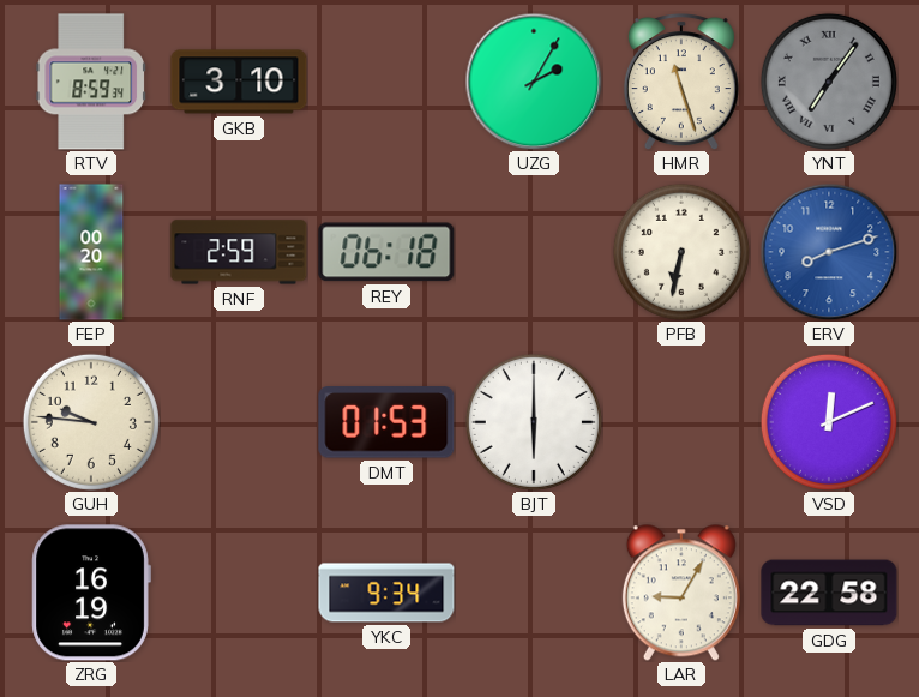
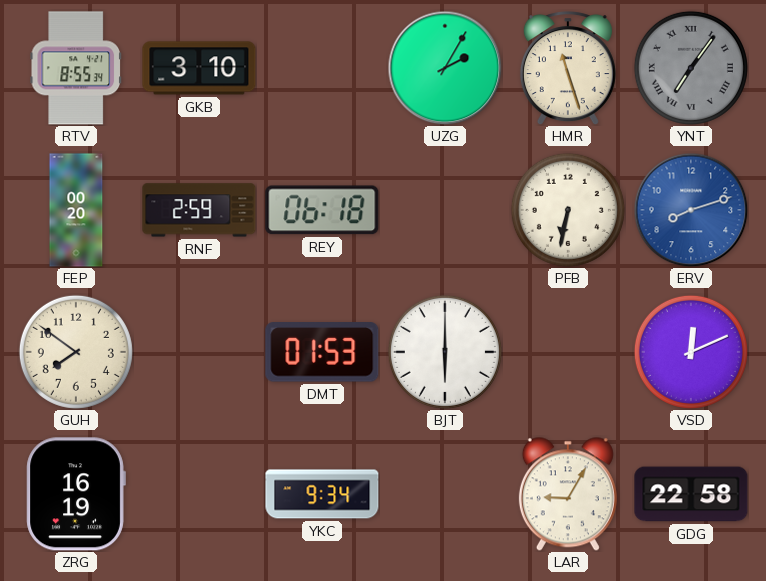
RTV: 8:59 -> 8:55 (76, 68)
GUH: 9:46 -> 7:51 (76, 352)
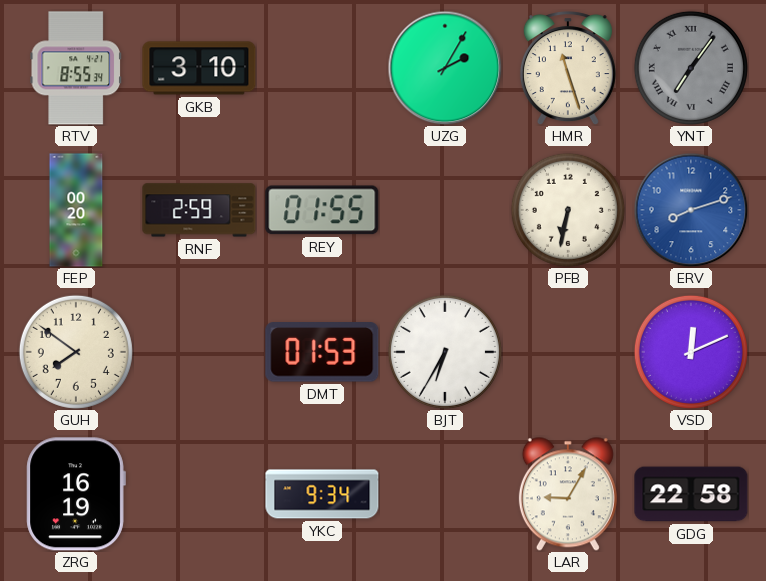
REY: 06:18 -> 01:55 (322, 210)
BJT: 6:00 -> 6:35 (445, 352)
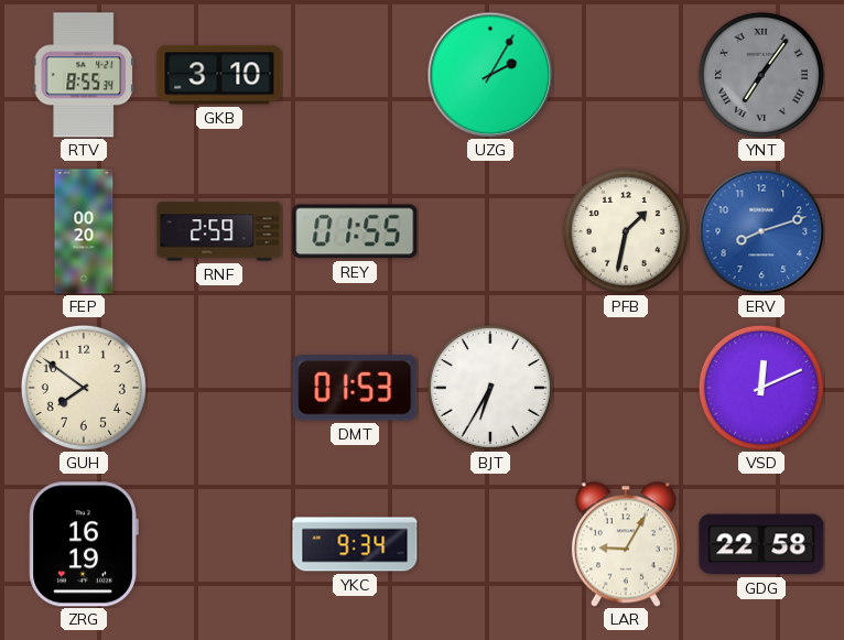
HMR: 11:27 -> none (568, 68)
PFB: 6:32 -> 1:32 (626, 231)
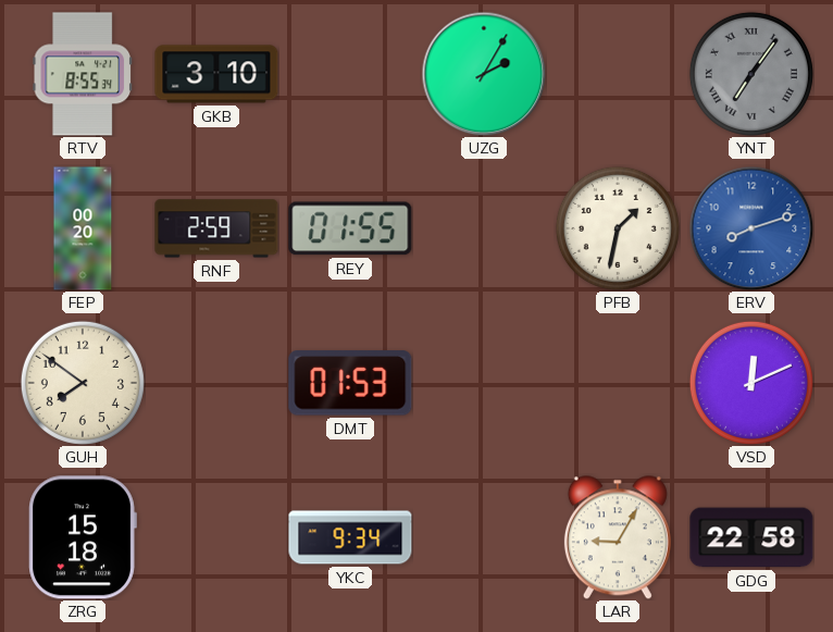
BJT: 6:35 -> none (490, 388)
ZRG: 16:19 -> 15:18 (83, 537)
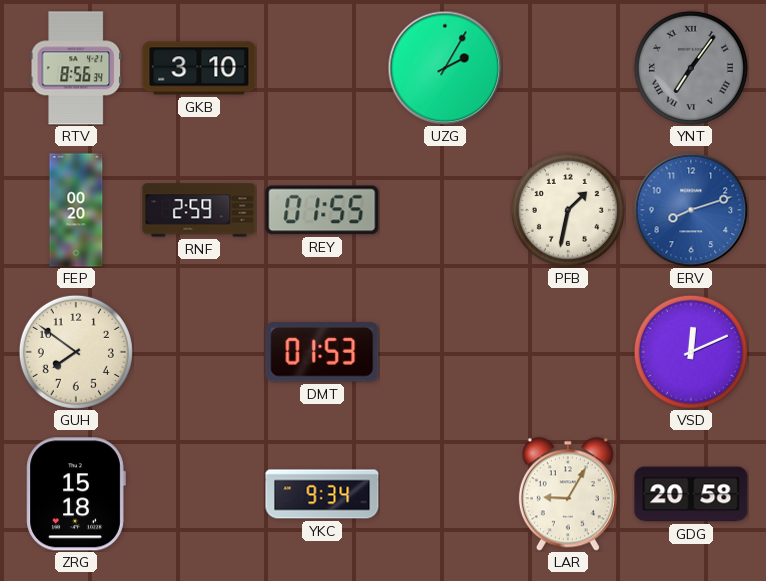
RTV: 8:55 -> 8:56 (76, 68)
GDG: 22:58 -> 20:58 (691, 494)
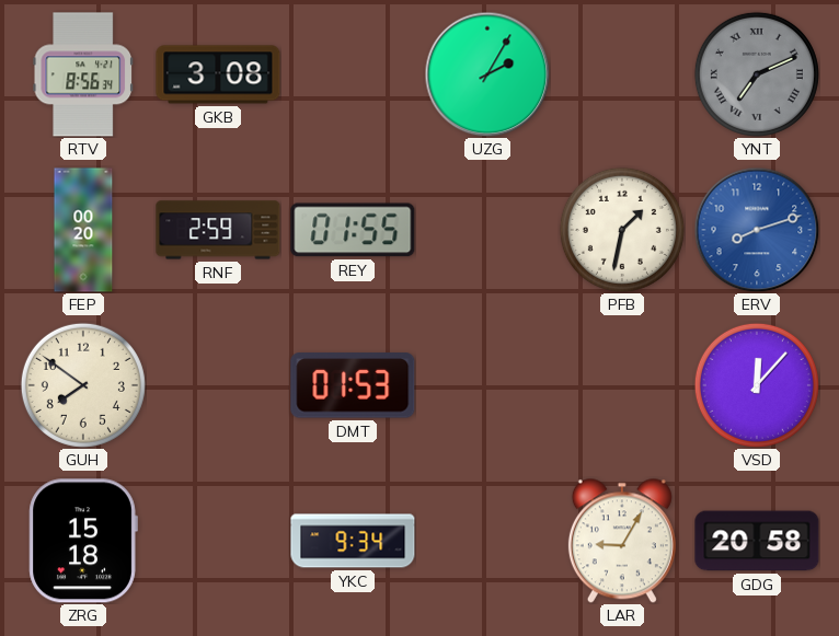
GKB: 3:10 -> 3:08 (218, 74)
YNT: 7:06 -> 7:11 (757, 74)
VSD: 12:11 -> 12:07 (757, 385)
